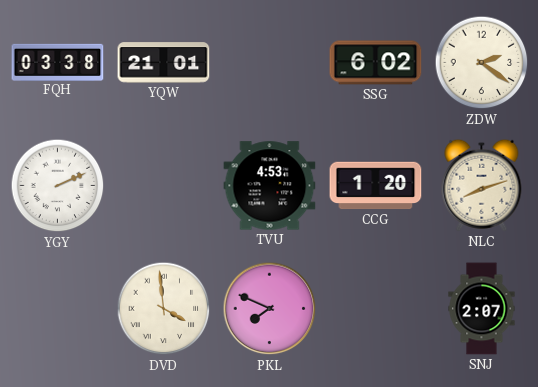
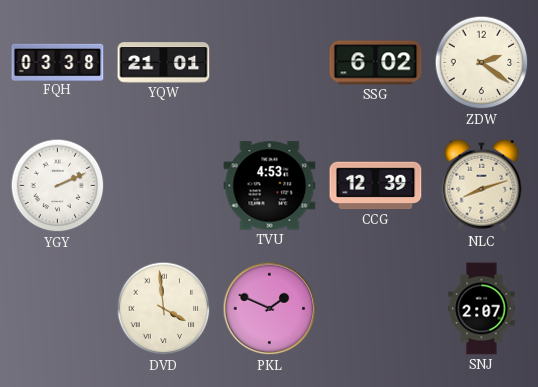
CCG: 1:20 -> 12:39 (376, 186)
PKL: 7:49 -> 1:49 (270, 309)
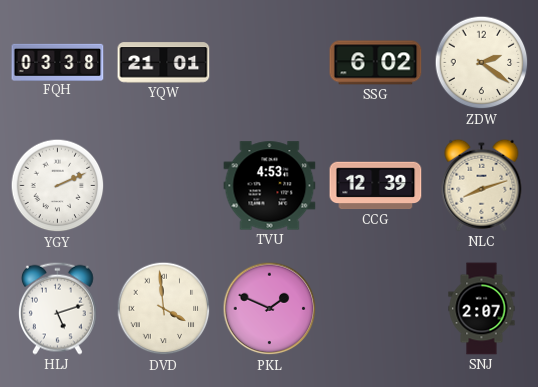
HLJ: none -> 5:12 (57, 308)
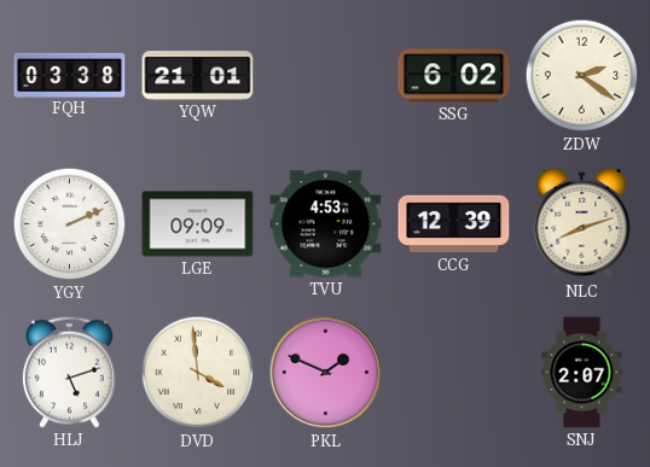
LGE: none -> 09:09 (198, 224)
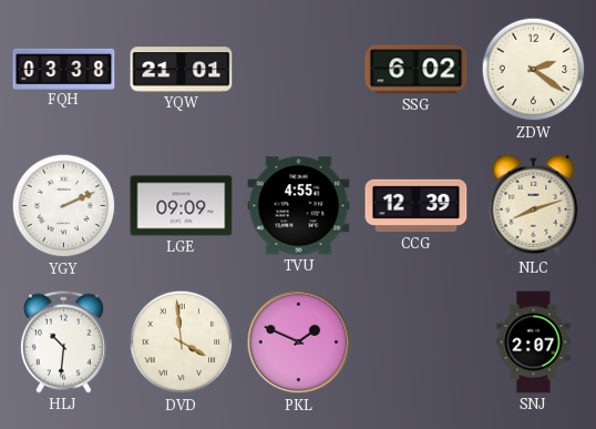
TVU: 4:53 -> 4:55 (299, 206)
HLJ: 5:12 -> 10:31 (63, 341)
